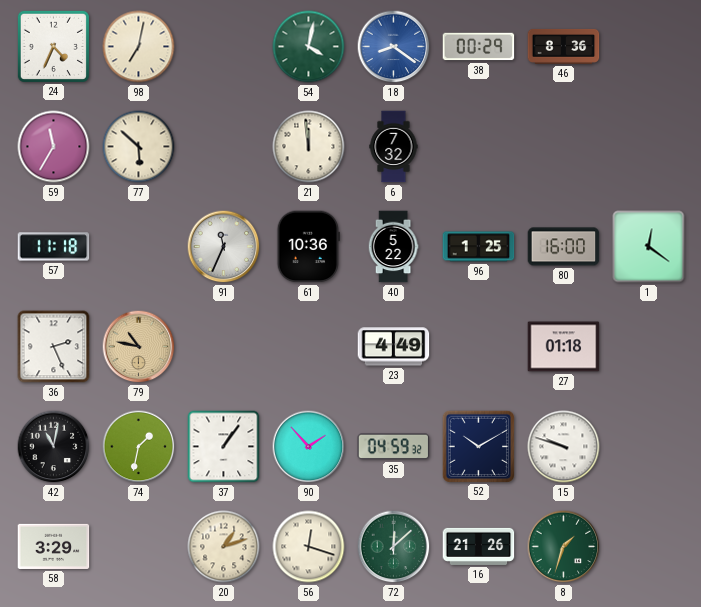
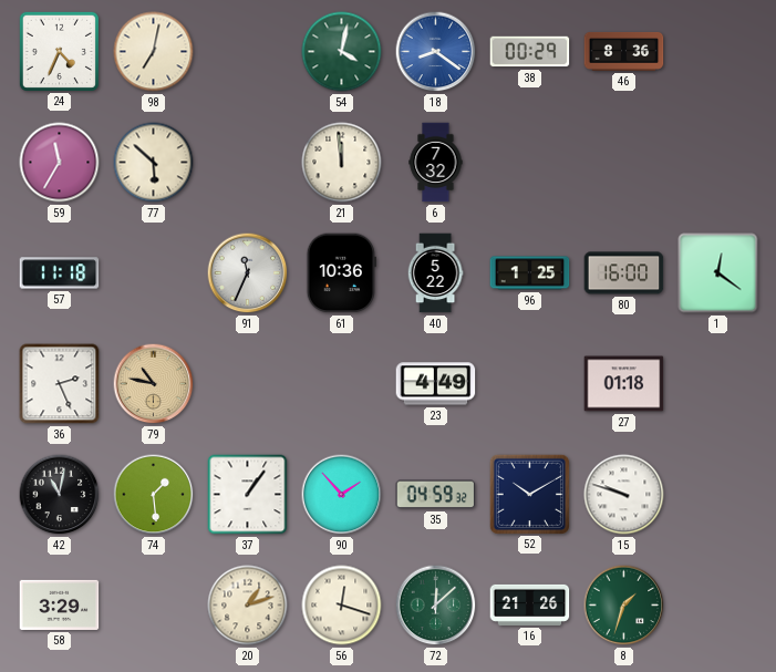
74: 1:32 -> 1:29 (154, 495)
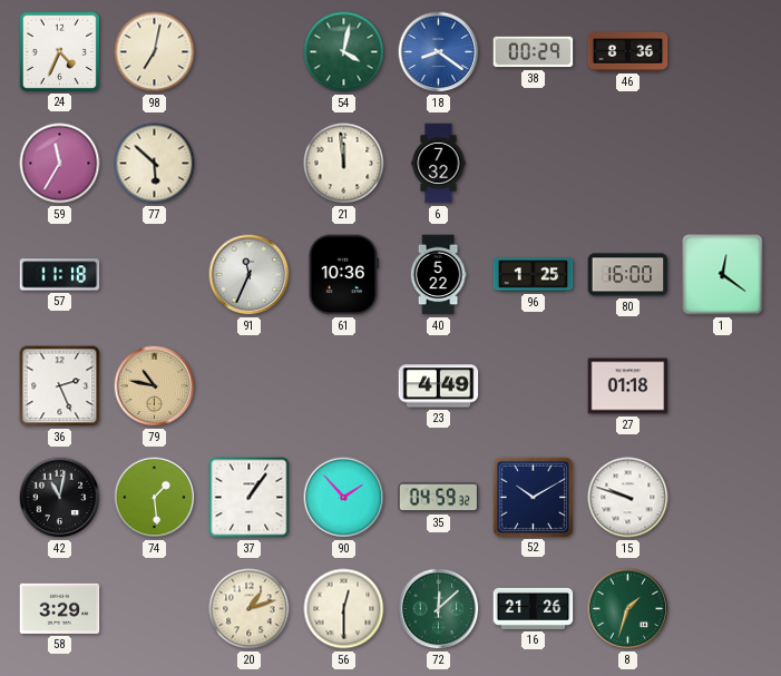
56: 12:18 -> 12:30 (344, 609)
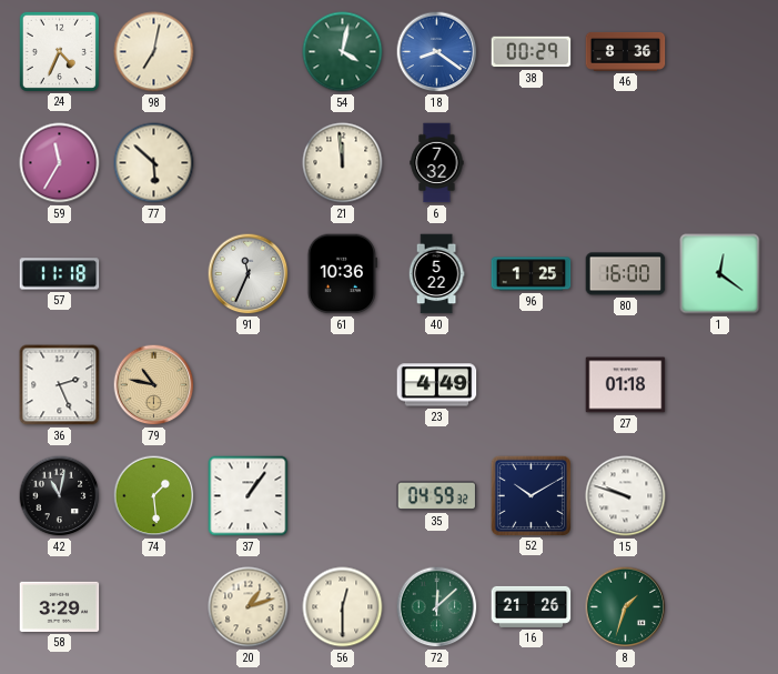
90: 1:53 -> none (344, 498)
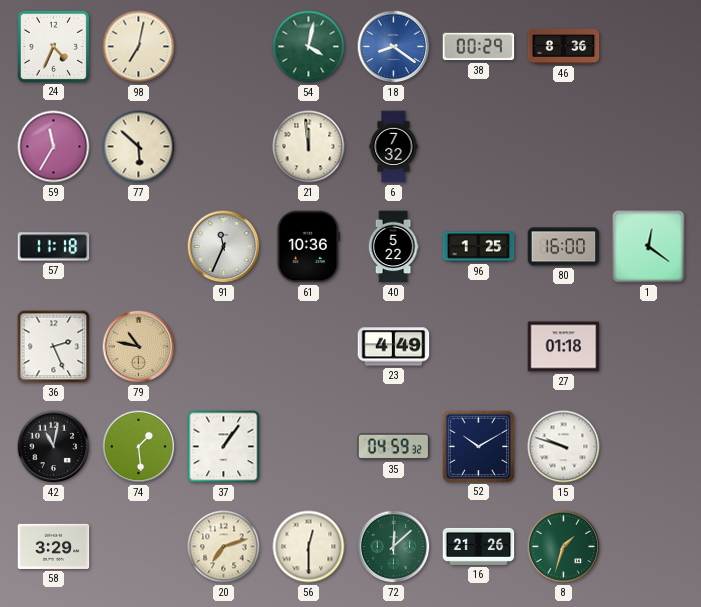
20: 1:12 -> 7:12 (224, 547)
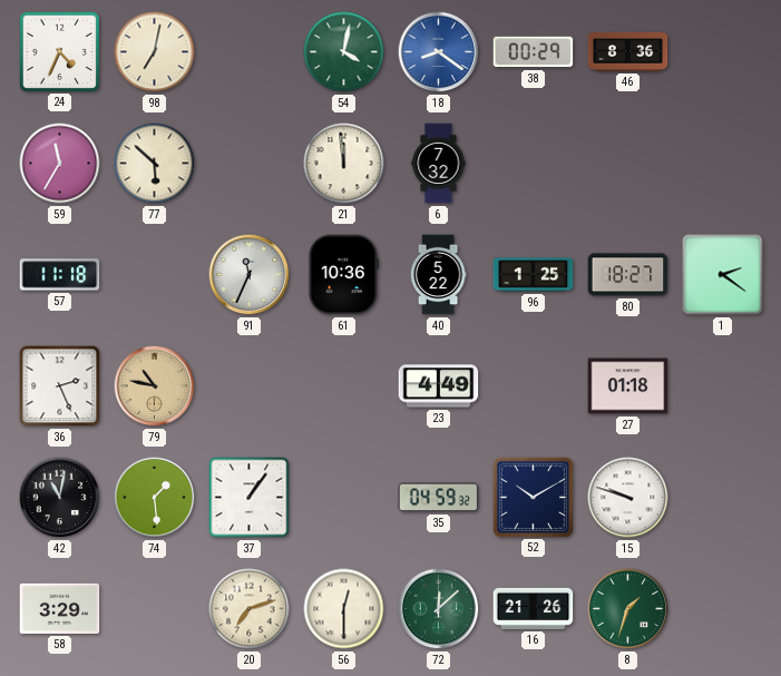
80: 16:00 -> 18:27 (628, 275)
1: 12:21 -> 2:21 (723, 275)
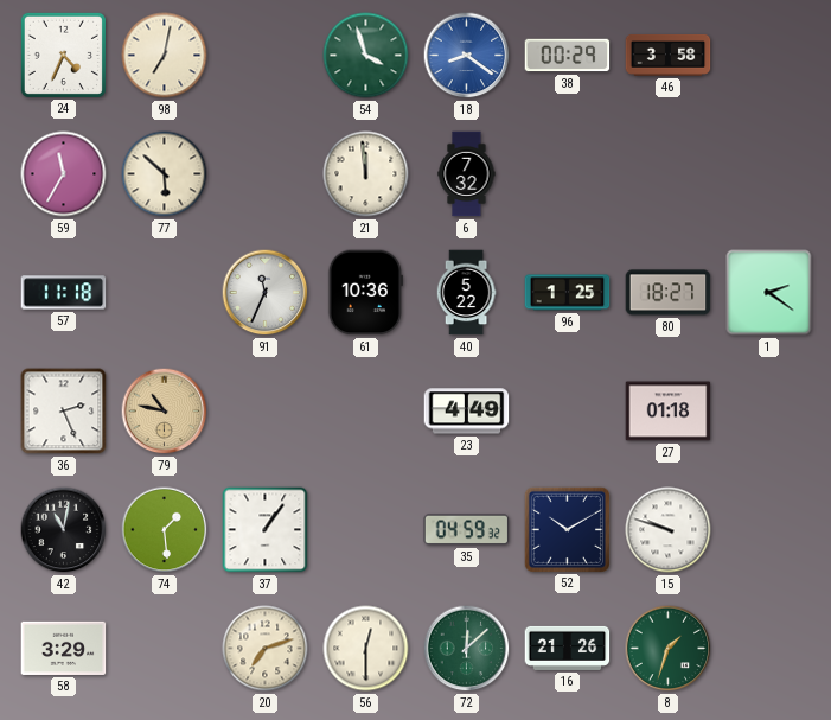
54: 4:02 -> 3:57 (366, 56)
46: 8:36 -> 3:58 (669, 55)
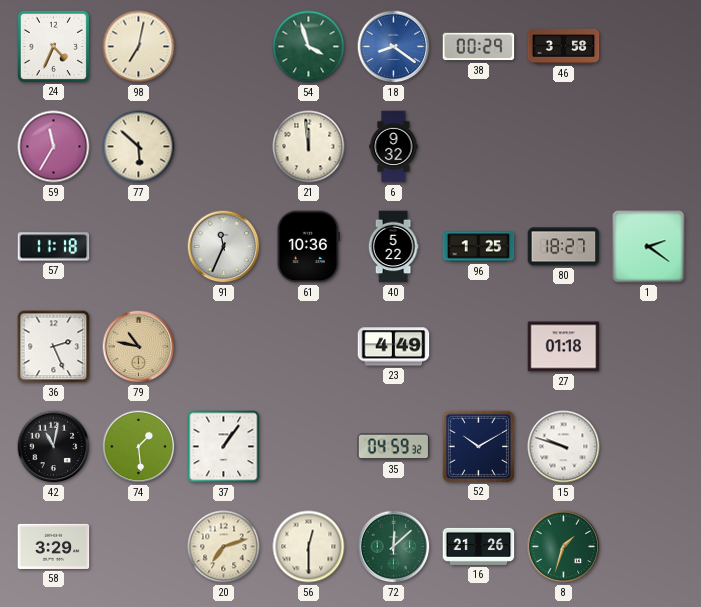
6: 7:32 -> 9:32 (394, 147)
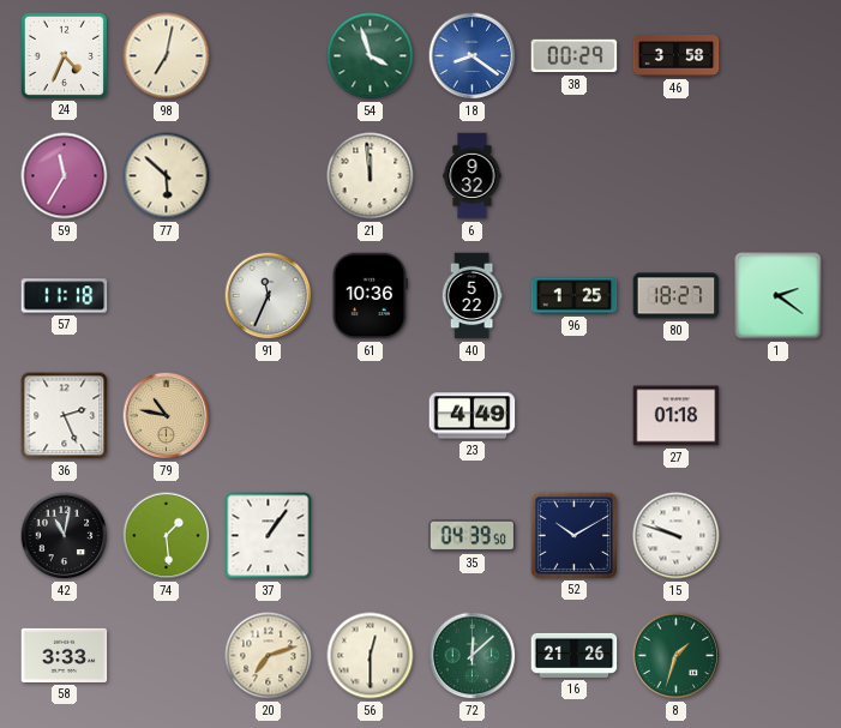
35: 04:59 -> 04:39 (473, 536)
58: 3:29 -> 3:33 (65, 655)
